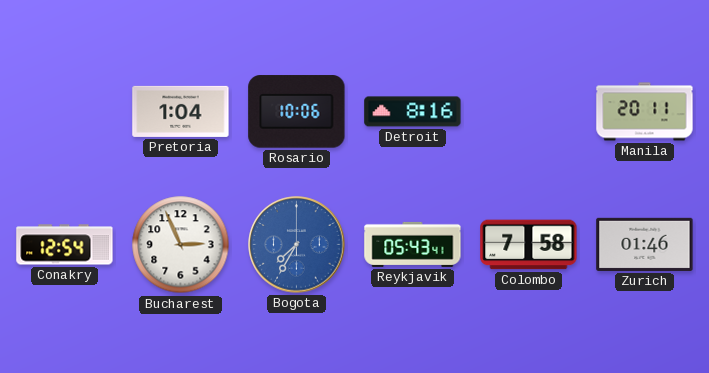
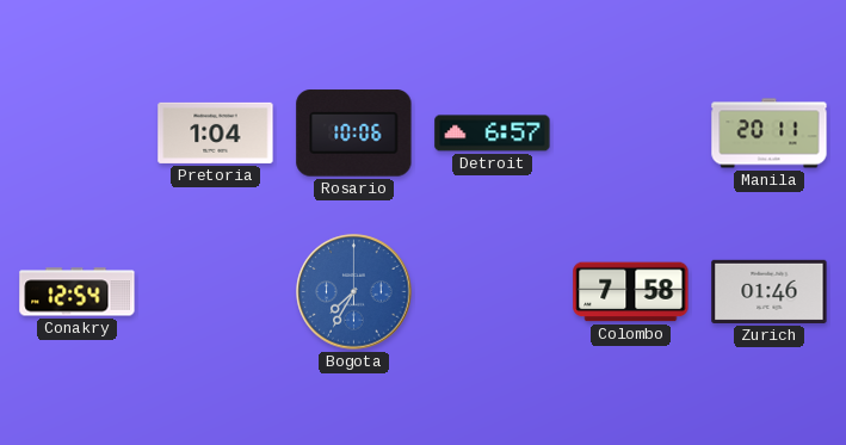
Detroit: 8:16 -> 6:57 (493, 134)
Bucharest: 2:56 -> none (181, 245)
Reykjavik: 05:43 -> none (413, 244)
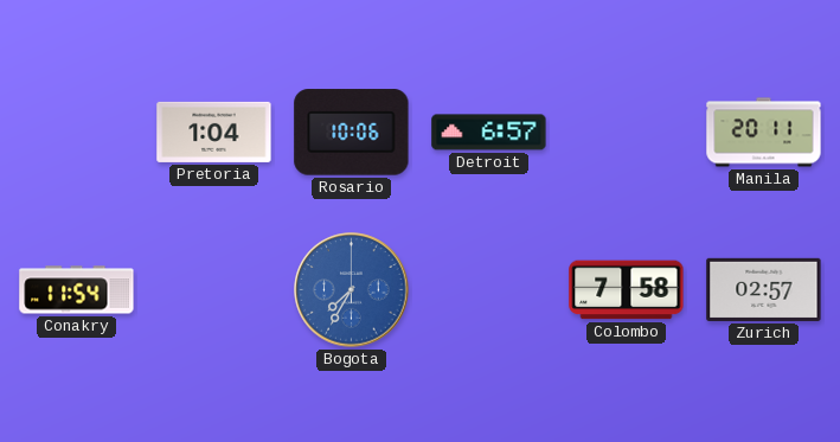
Conakry: 12:54 -> 11:54 (77, 290)
Zurich: 01:46 -> 02:57 (764, 289)
